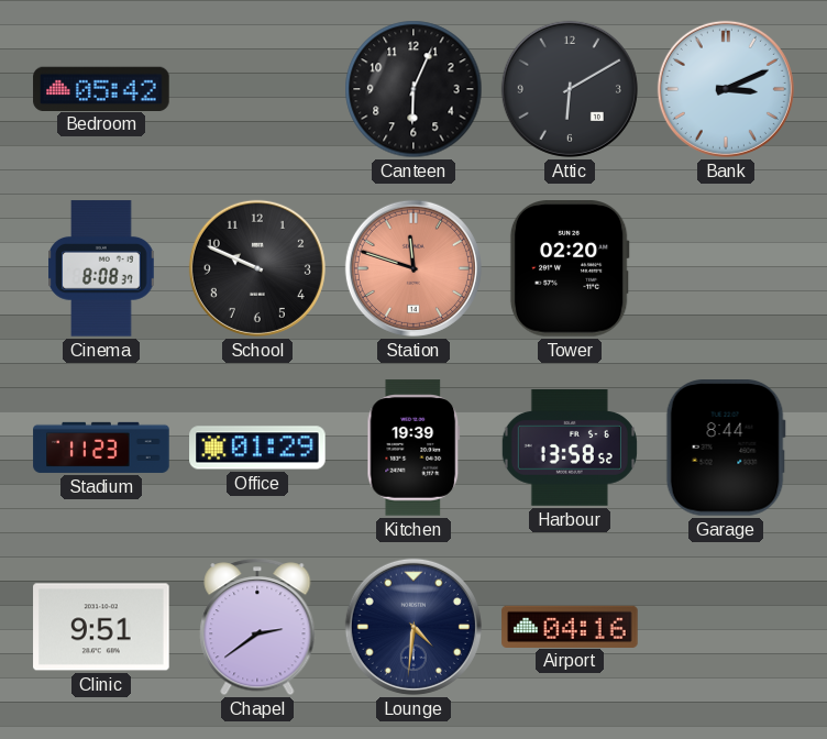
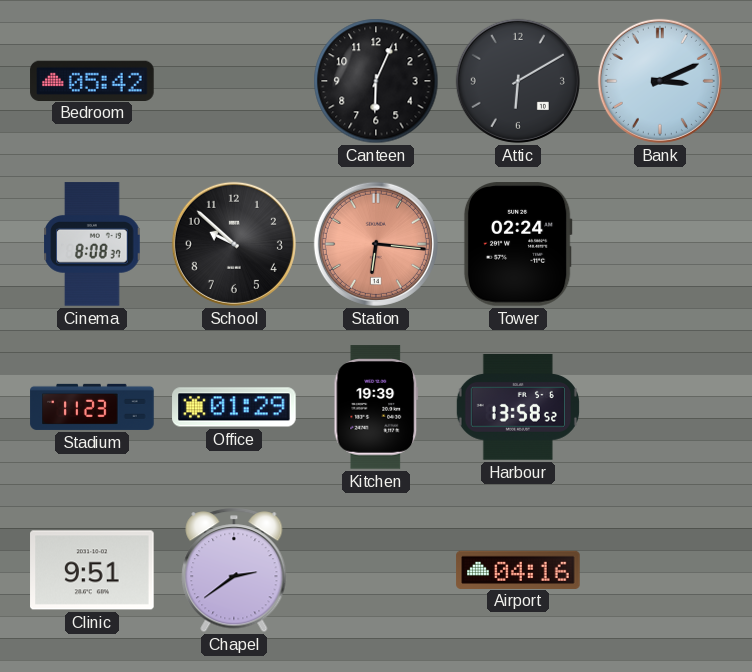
School: 9:49 -> 9:52 (234, 244)
Station: 11:48 -> 6:16 (376, 244)
Tower: 02:20 -> 02:24 (518, 244)
Garage: 8:44 -> none (726, 448)
Lounge: 4:31 -> none (413, 627)
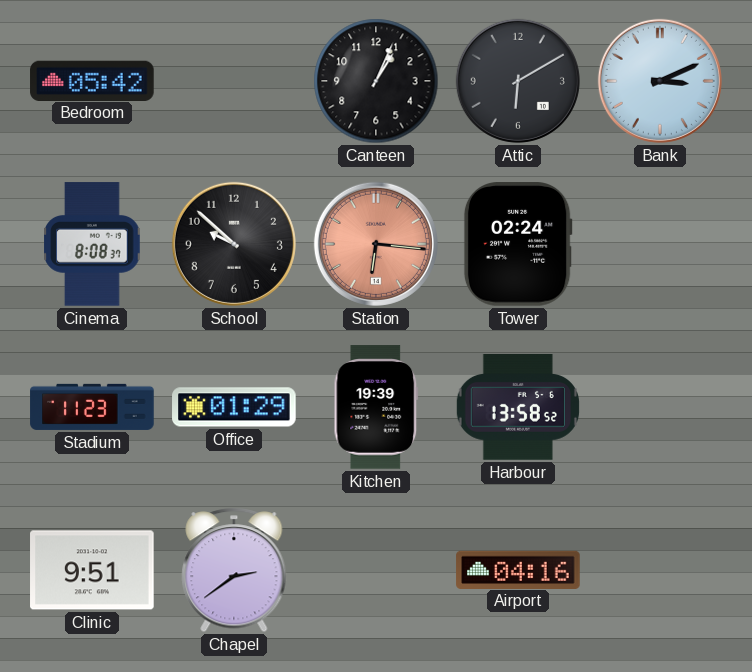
Canteen: 6:04 -> 1:04 (376, 81)
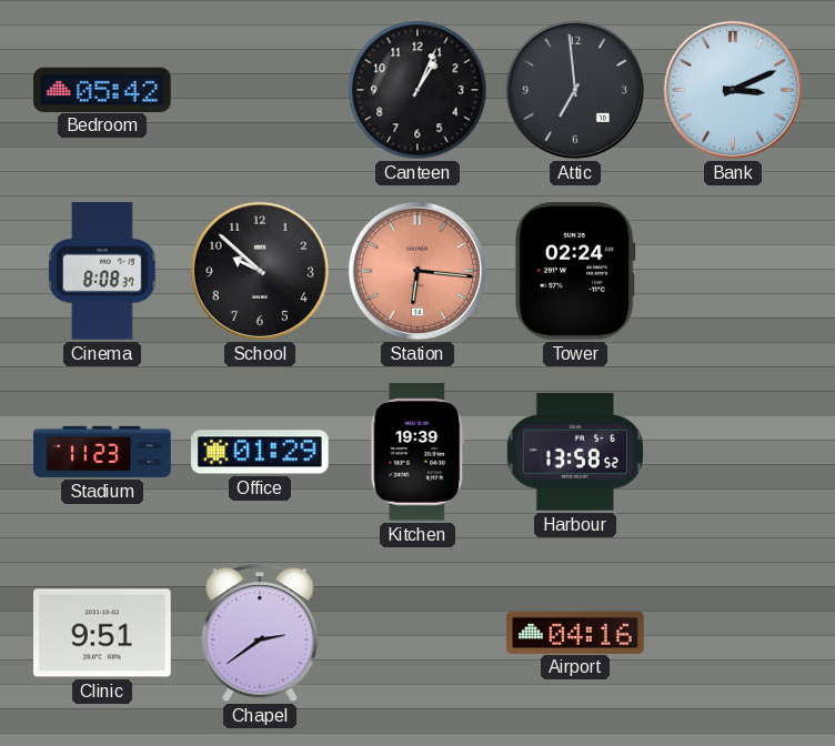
Attic: 6:10 -> 6:59 (575, 90)
